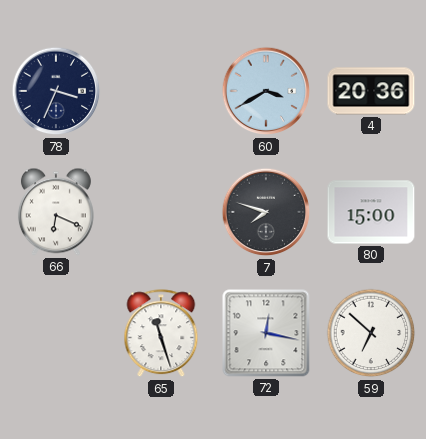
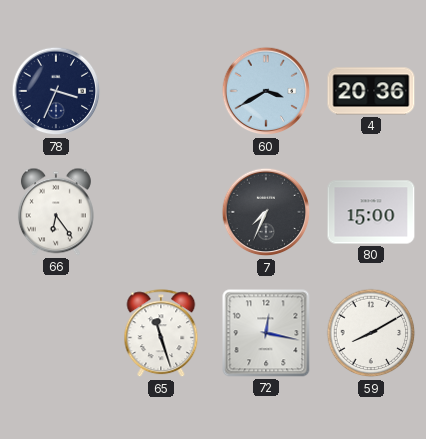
66: 6:19 -> 6:24 (56, 212)
7: 7:48 -> 7:34 (266, 212)
59: 6:52 -> 8:10 (371, 333)
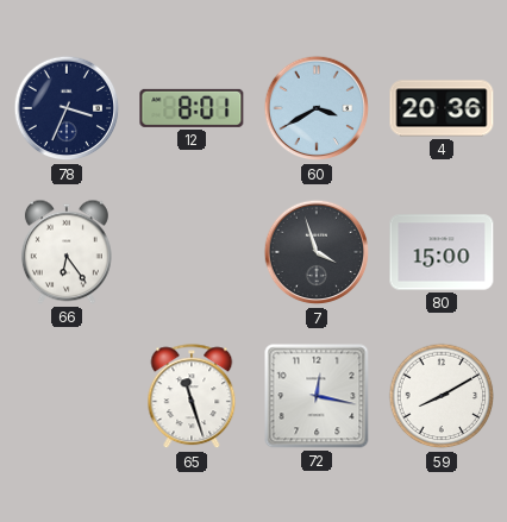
12: none -> 8:01 (192, 108)
7: 7:34 -> 3:57 (317, 252)
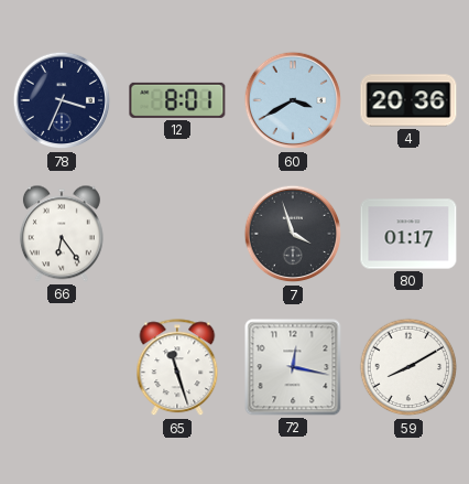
80: 15:00 -> 01:17 (408, 234)
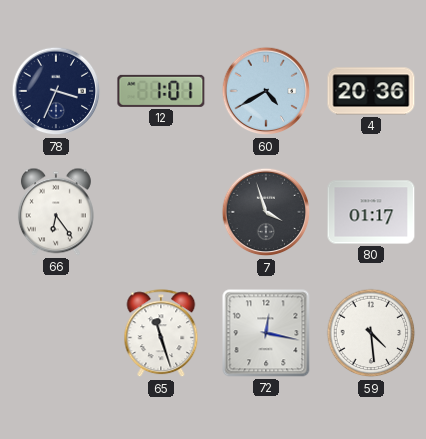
12: 8:01 -> 1:01 (161, 91)
60: 3:40 -> 4:40 (266, 91)
59: 8:10 -> 4:29 (371, 333)
